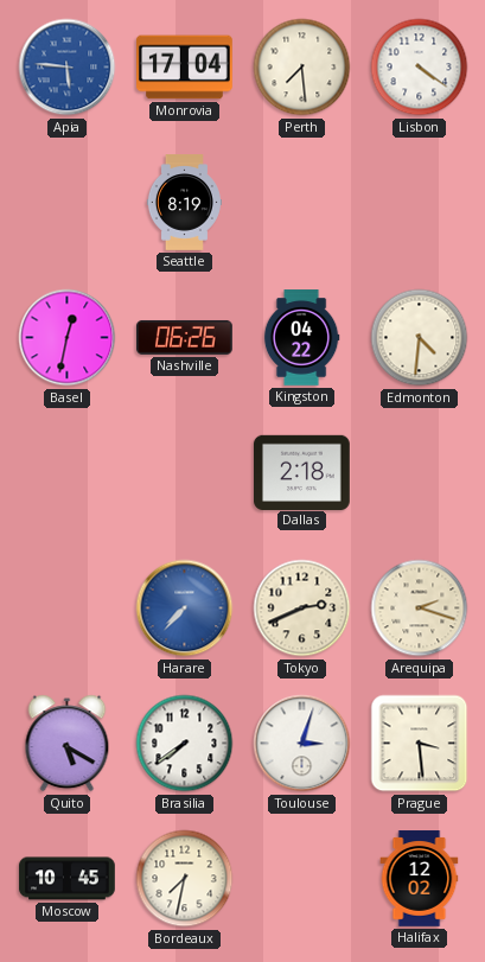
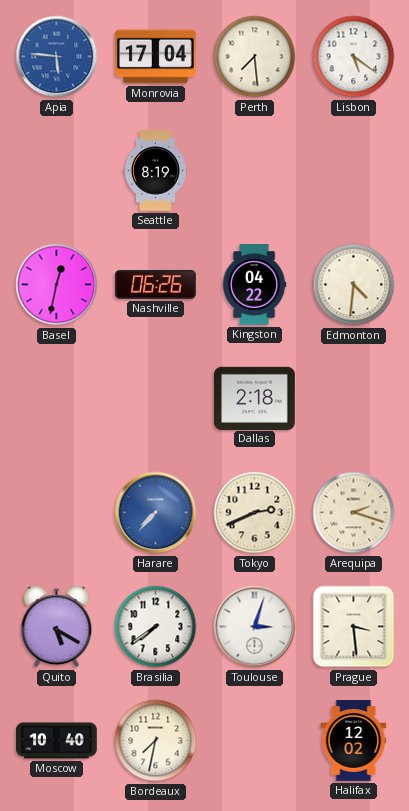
Lisbon: 4:21 -> 5:21 (354, 57)
Moscow: 10:45 -> 10:40 (57, 741)
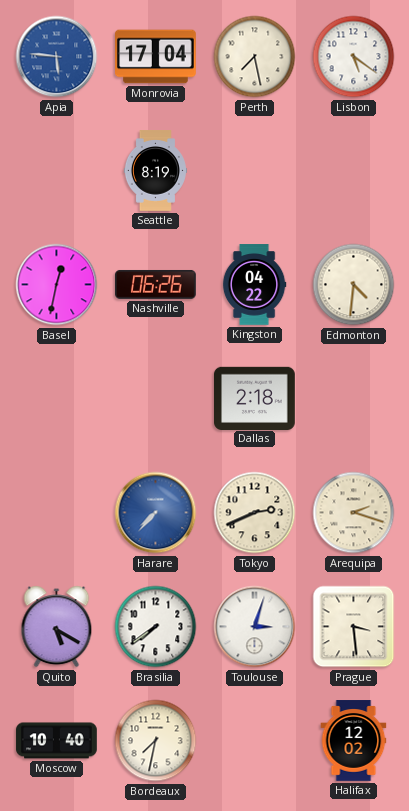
Perth: 7:29 -> 7:28 (255, 57)
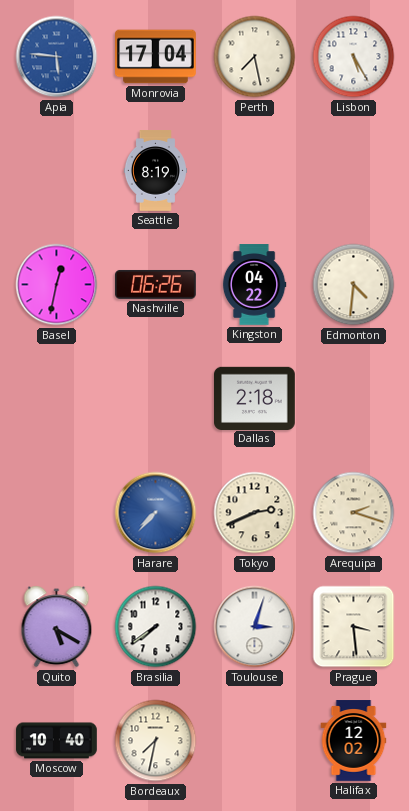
Lisbon: 5:21 -> 5:25 (354, 57)
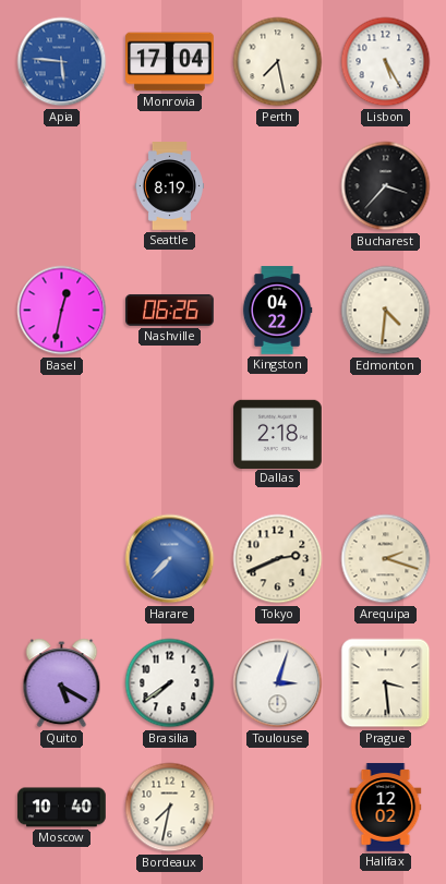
Bucharest: none -> 3:37 (386, 186)
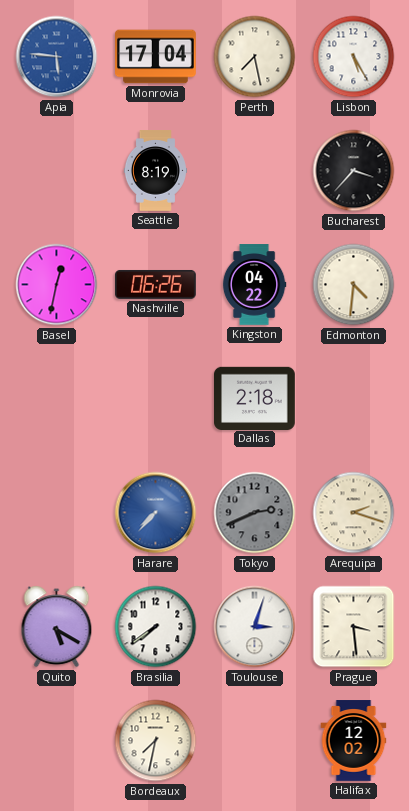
Tokyo dial: cream -> grey (255, 513)
Moscow: 10:40 -> none (62, 808)
